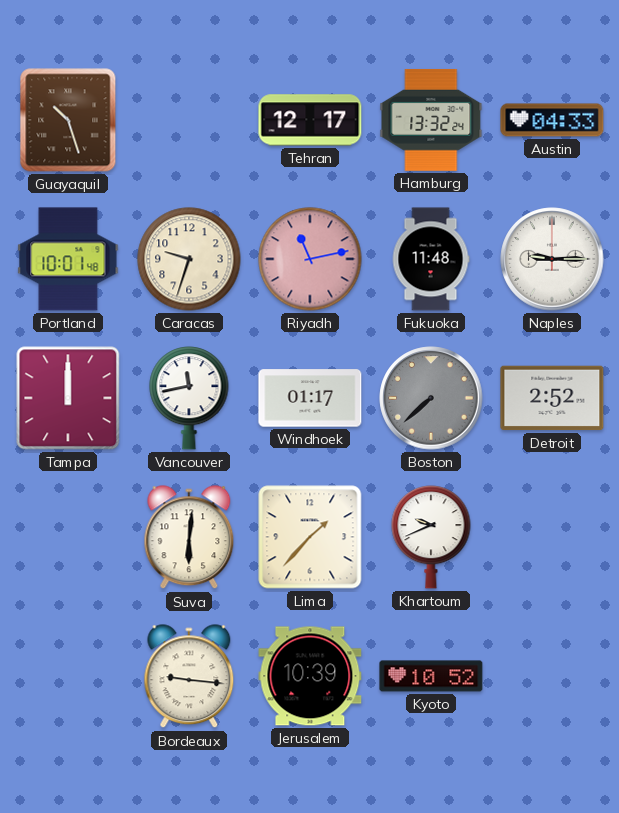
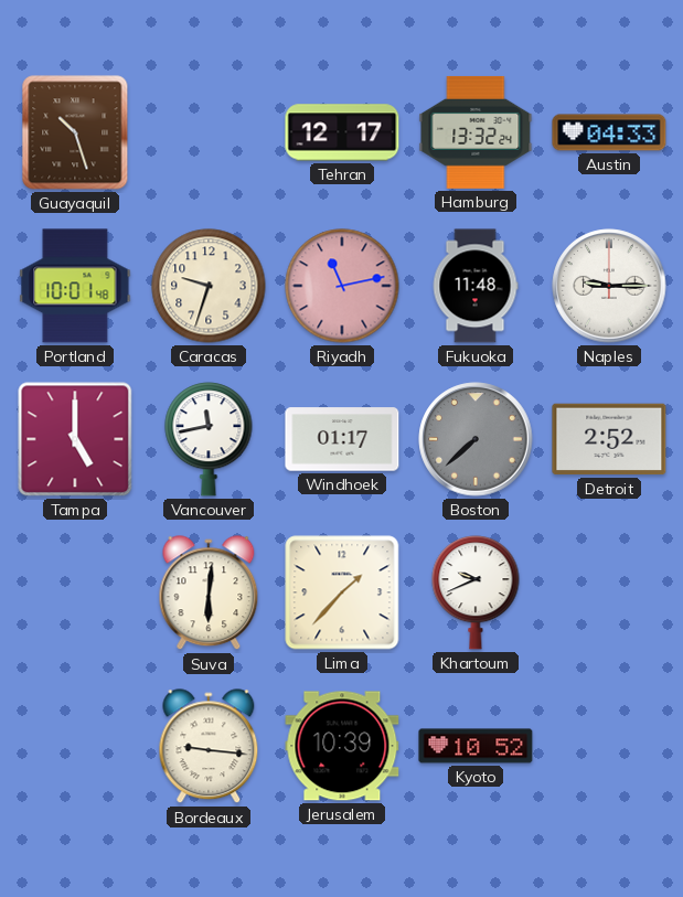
Tampa: 12:00 -> 5:00 (75, 439)
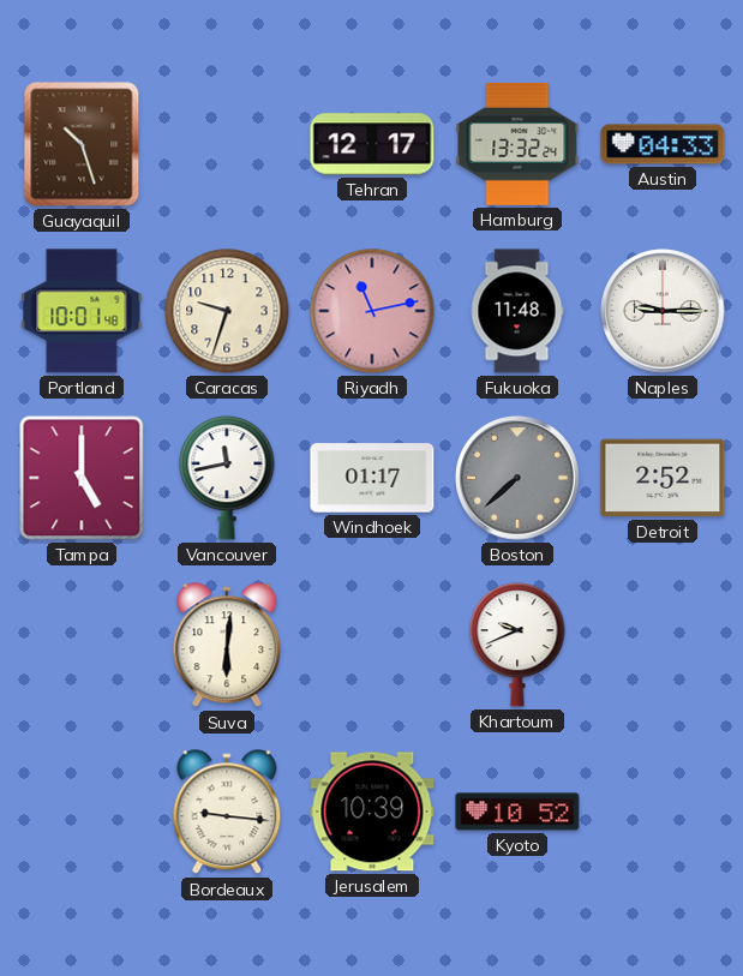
Lima: 1:37 -> none (342, 592)
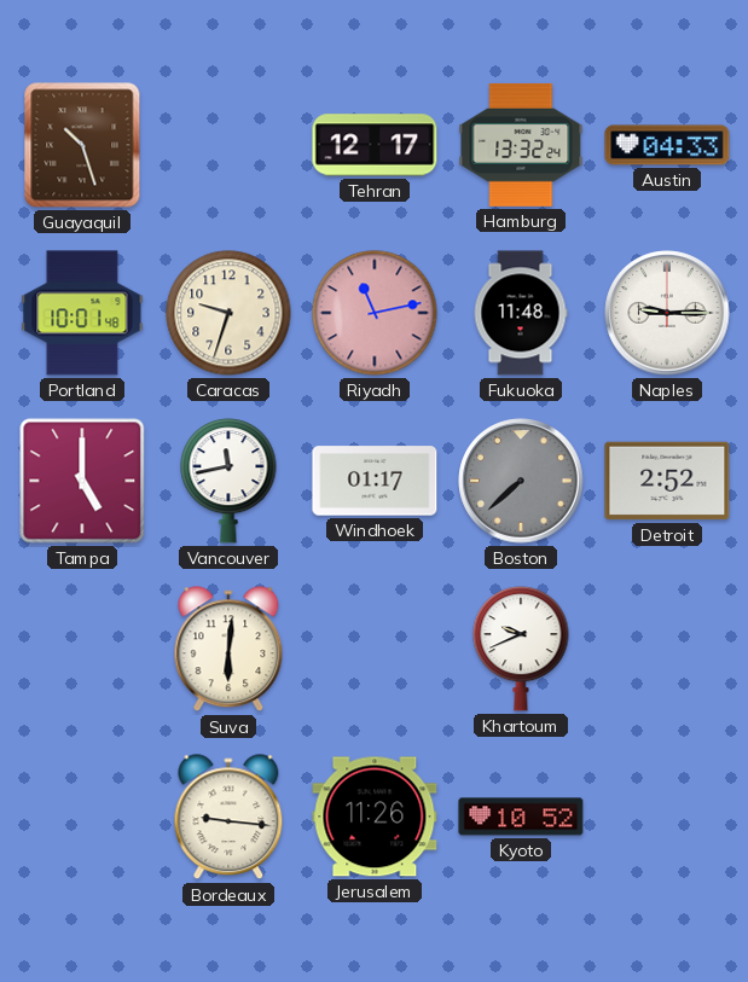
Jerusalem: 10:39 -> 11:26 (375, 817)
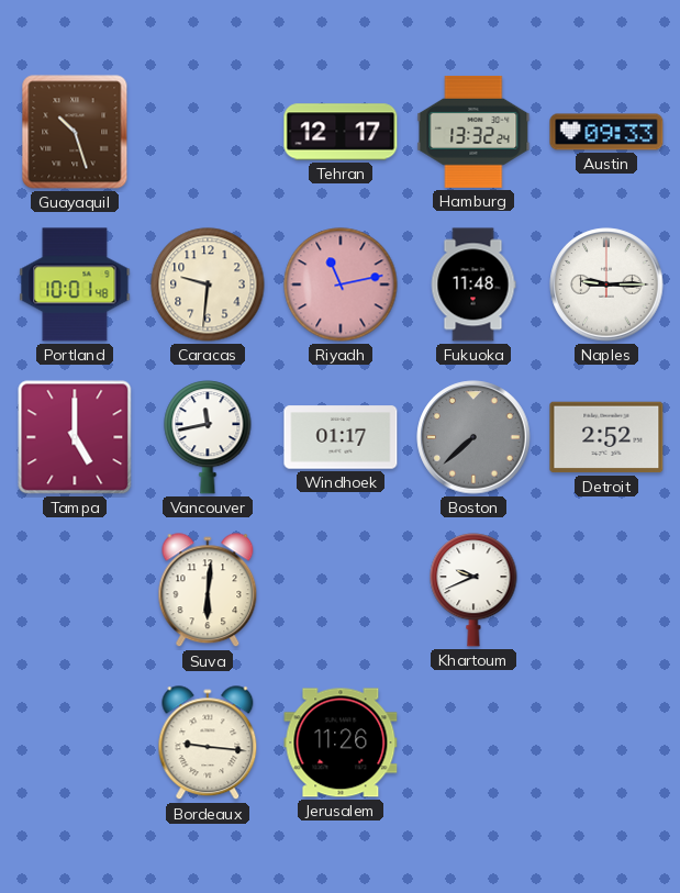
Austin: 04:33 -> 09:33 (606, 132)
Caracas: 9:33 -> 9:31 (208, 284)
Kyoto: 10:52 -> none (521, 817)
